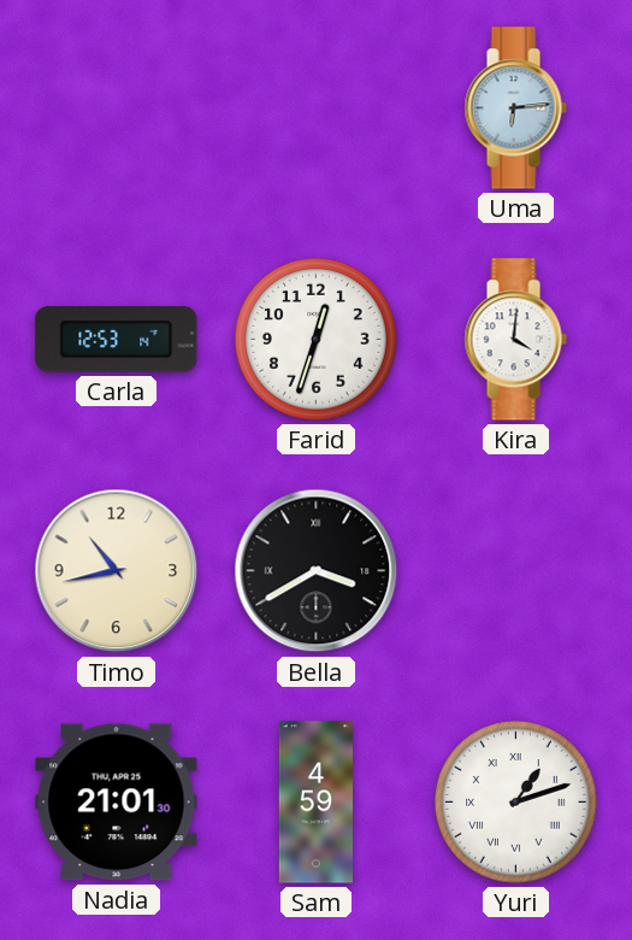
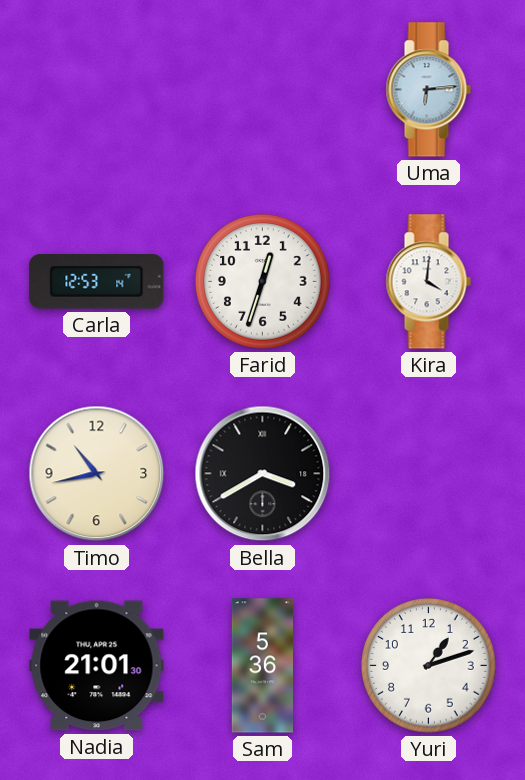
Sam: 4:59 -> 5:36 (263, 666)
Yuri numerals: Roman -> Arabic (429, 666)
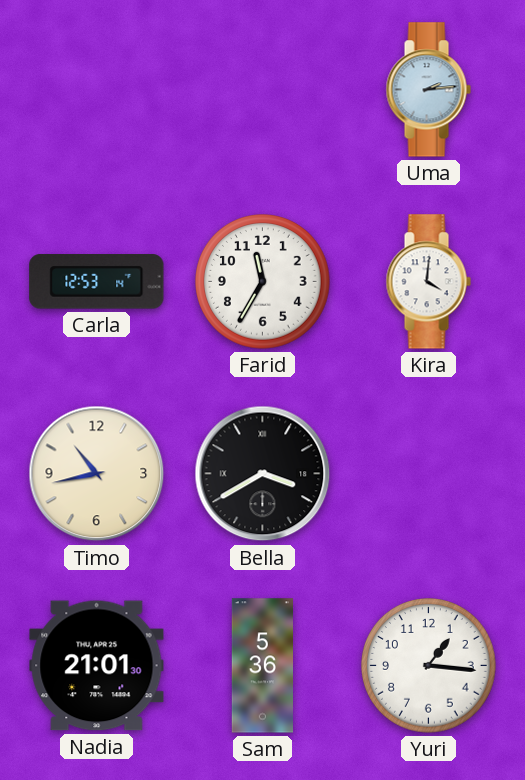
Uma: 6:14 -> 2:14 (428, 90)
Farid: 12:33 -> 11:35 (263, 282)
Yuri: 1:12 -> 1:16 (429, 666)
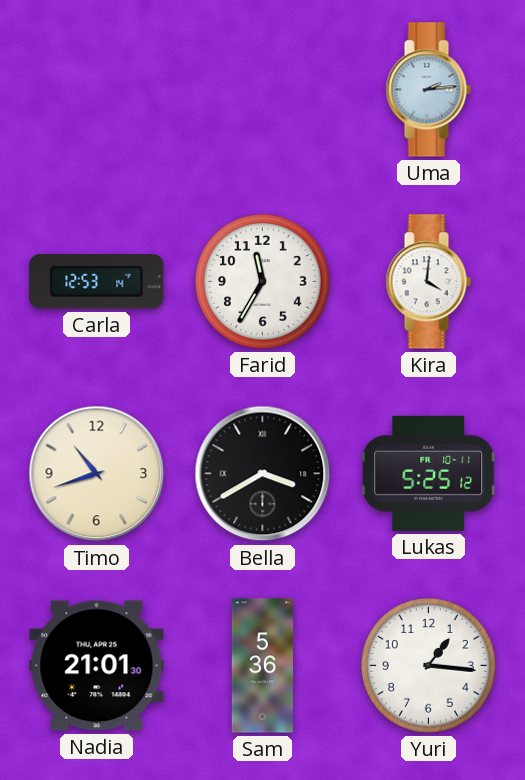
Timo: 10:43 -> 10:42 (97, 474)
Lukas: none -> 5:25 (429, 473)
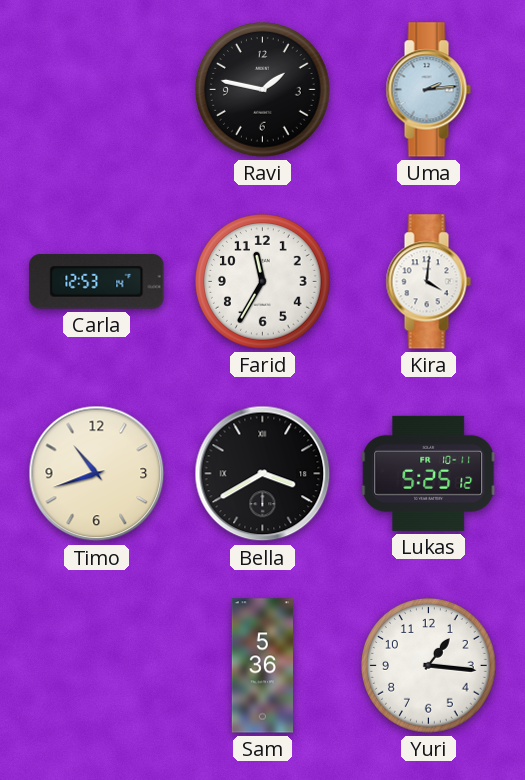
Ravi: none -> 1:47 (263, 90)
Nadia: 21:01 -> none (97, 666)
